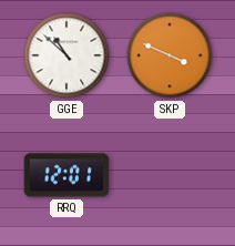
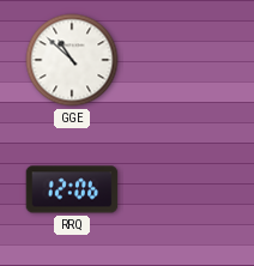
SKP: 3:49 -> none (170, 55)
RRQ: 12:01 -> 12:06 (72, 189)
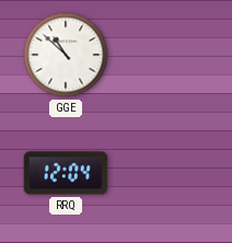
RRQ: 12:06 -> 12:04 (66, 173)
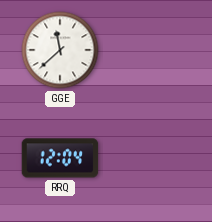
GGE: 10:52 -> 11:38 (60, 50)
